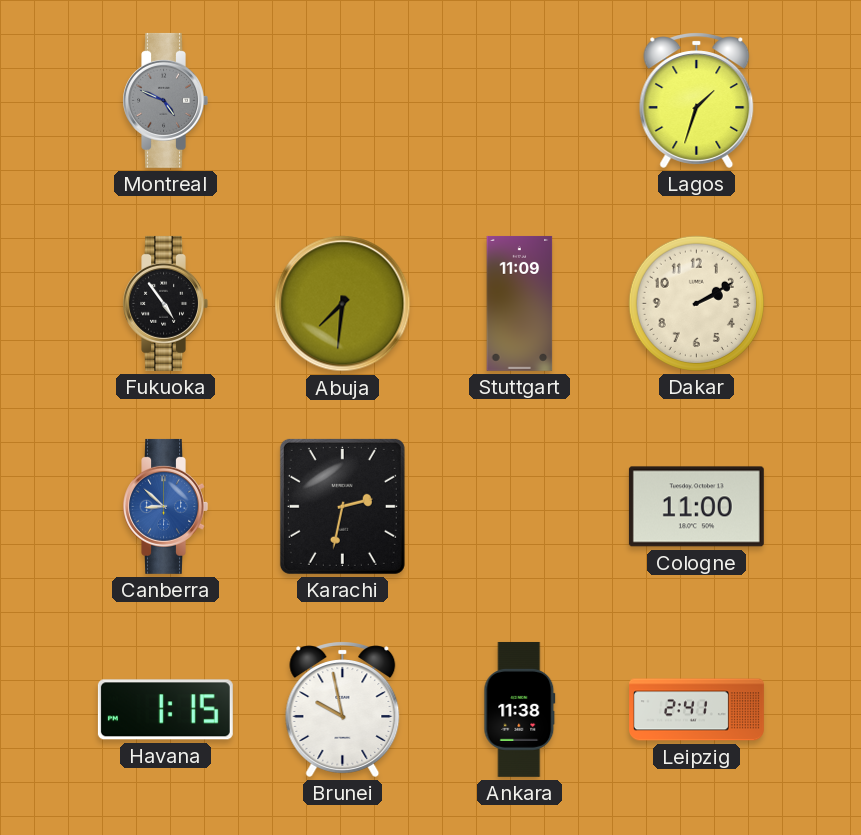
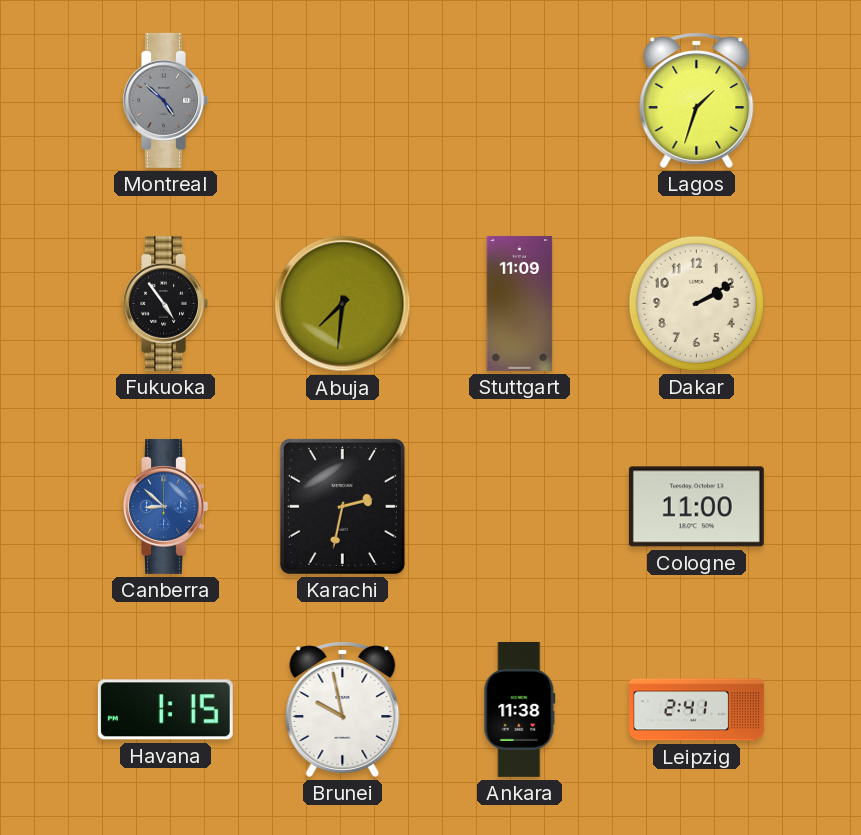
Montreal: 4:49 -> 4:52 (165, 100)
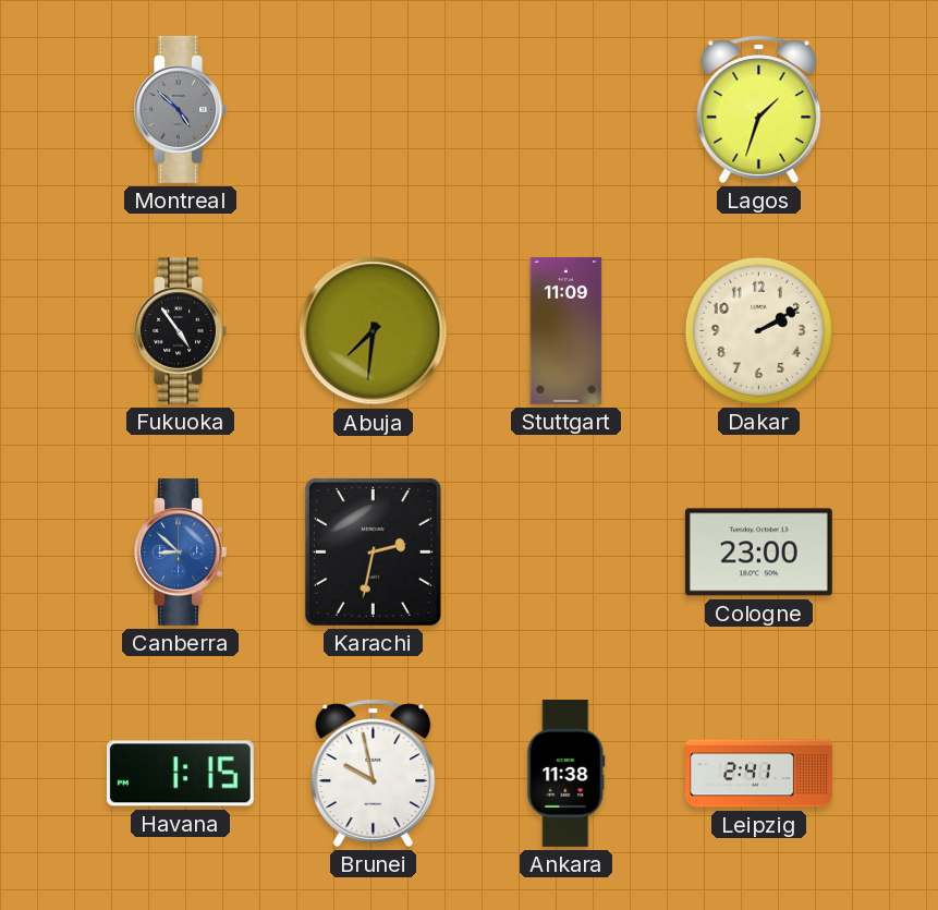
Cologne: 11:00 -> 23:00 (758, 553)
